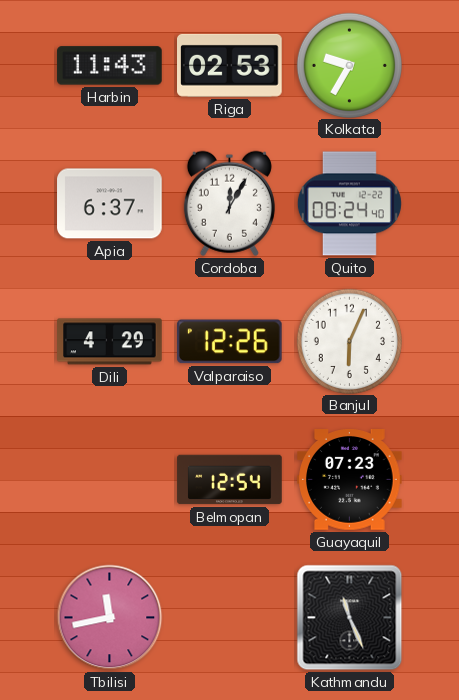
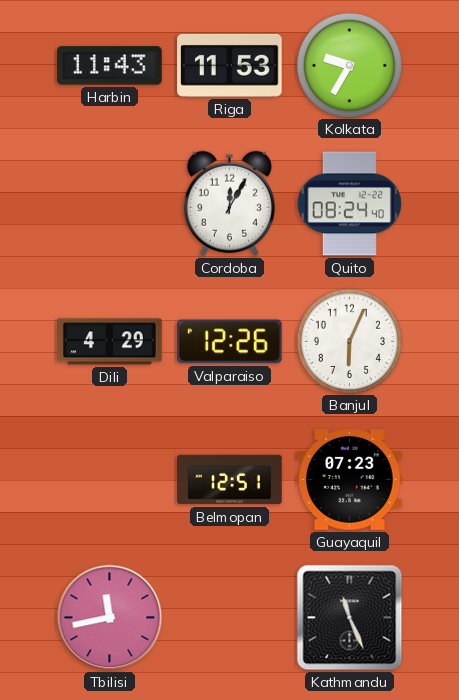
Riga: 02:53 -> 11:53 (230, 65)
Apia: 6:37 -> none (110, 204)
Belmopan: 12:54 -> 12:51 (230, 480)
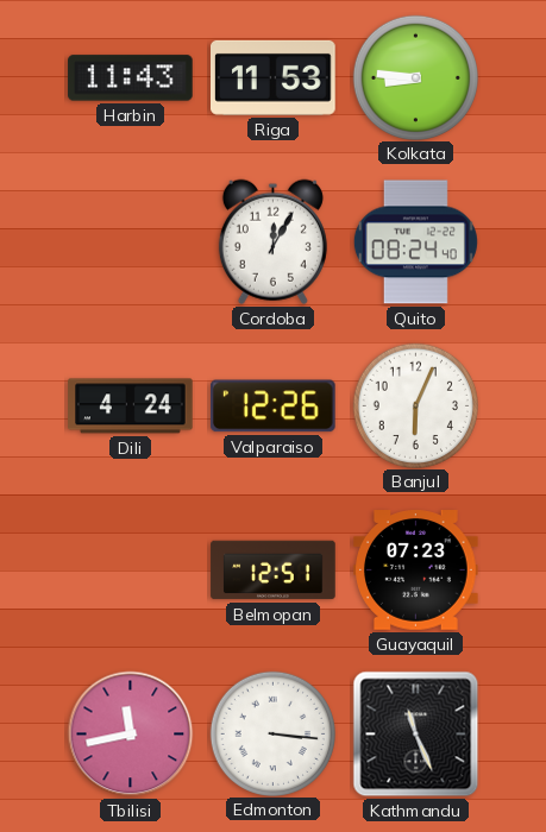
Kolkata: 9:35 -> 8:46 (415, 77)
Dili: 4:29 -> 4:24 (131, 406)
Edmonton: none -> 3:16 (272, 733)
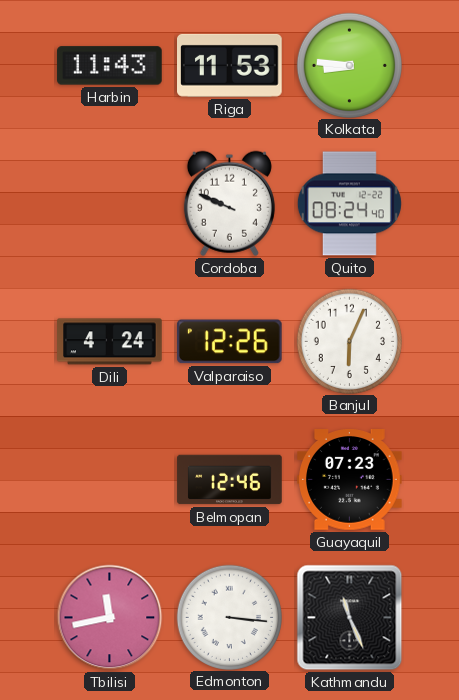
Cordoba: 12:05 -> 9:49 (229, 203)
Belmopan: 12:51 -> 12:46 (230, 480)
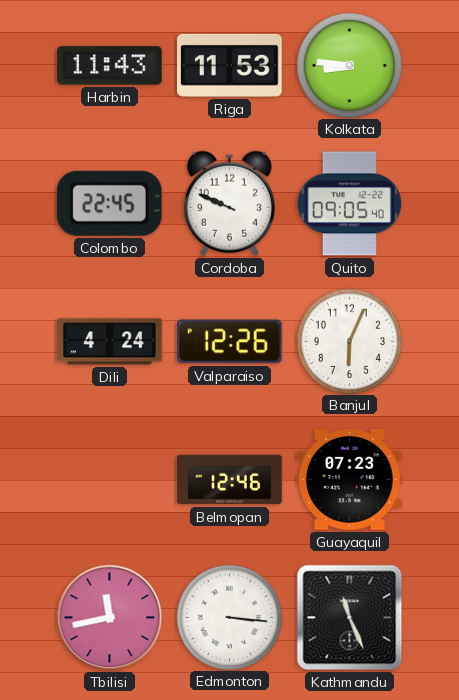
Colombo: none -> 22:45 (109, 203)
Quito: 08:24 -> 09:05 (349, 204)
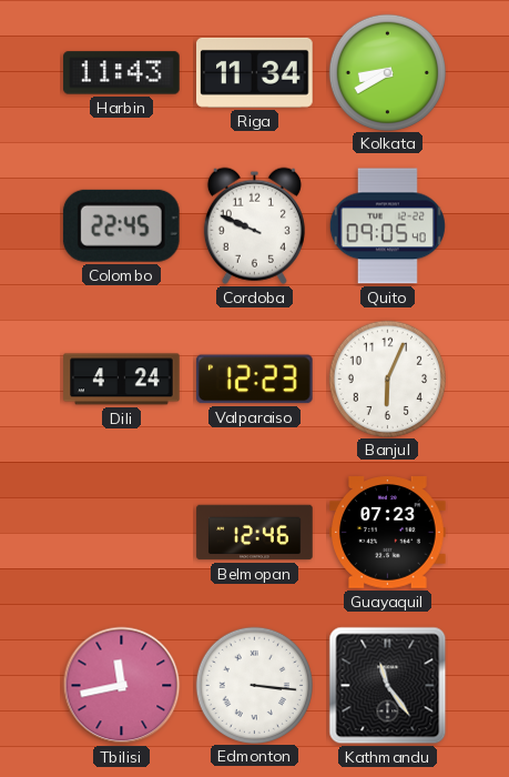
Riga: 11:53 -> 11:34 (255, 72)
Kolkata: 8:46 -> 8:40 (387, 72)
Valparaiso: 12:26 -> 12:23 (254, 380)
Kathmandu: 11:26 -> 11:24 (388, 686)
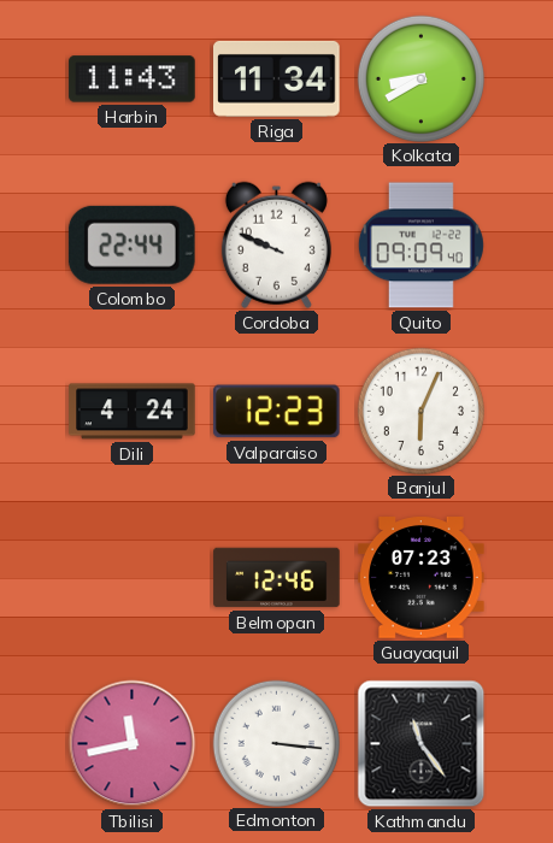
Colombo: 22:45 -> 22:44 (131, 244)
Quito: 09:05 -> 09:09 (420, 246)
